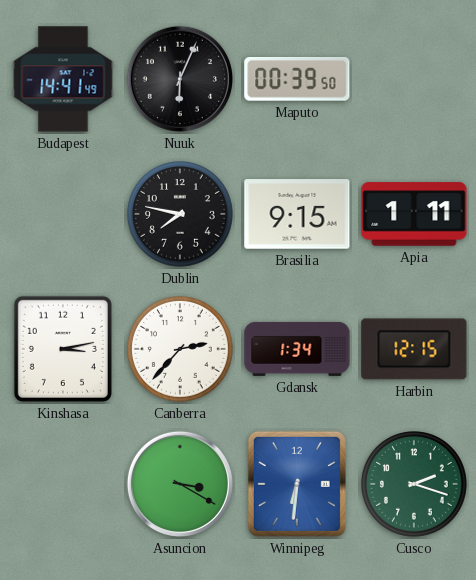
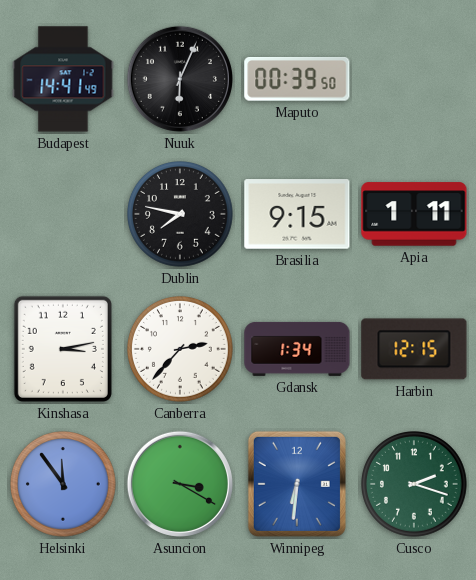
Helsinki: none -> 11:54 (64, 485)
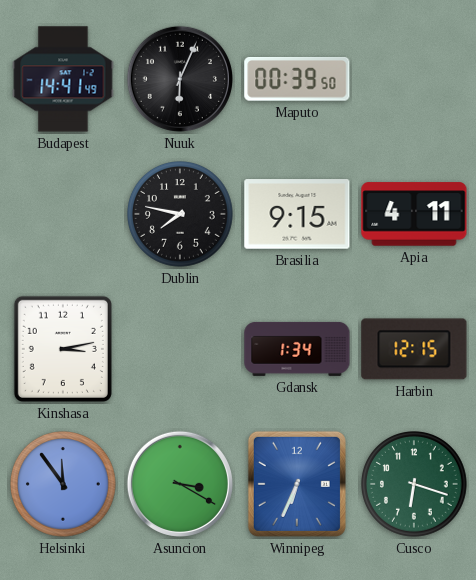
Apia: 1:11 -> 4:11 (414, 214)
Canberra: 2:37 -> none (181, 350)
Winnipeg: 6:31 -> 6:34 (297, 484)
Cusco: 2:18 -> 6:18 (415, 485)
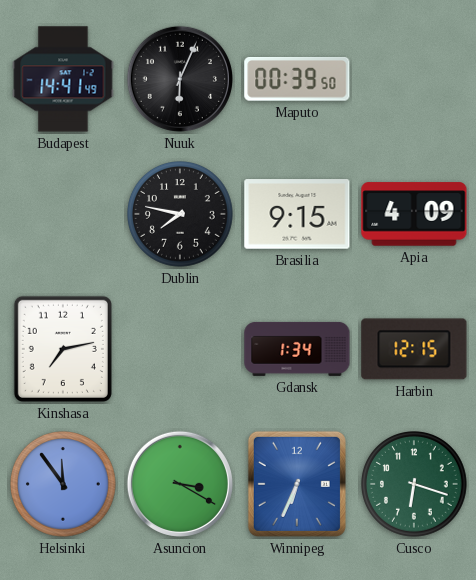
Apia: 4:11 -> 4:09 (414, 214)
Kinshasa: 3:13 -> 7:13 (63, 349)
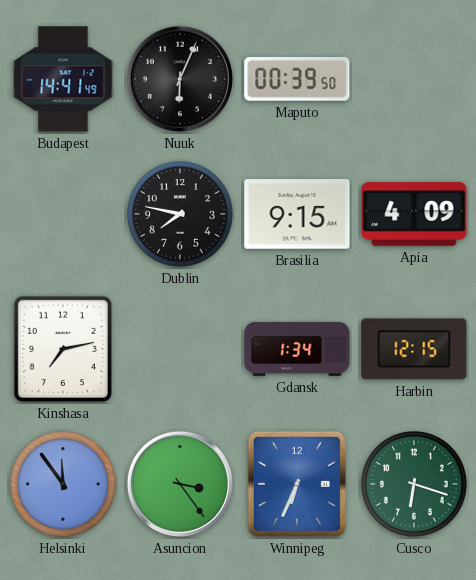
Asuncion: 3:20 -> 3:24 (180, 484)
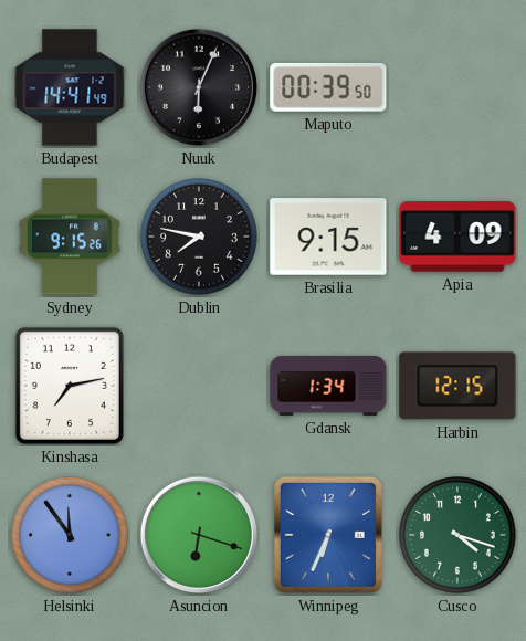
Sydney: none -> 9:15 (71, 237)
Asuncion: 3:24 -> 6:18 (199, 535)
Cusco: 6:18 -> 4:18 (459, 536)
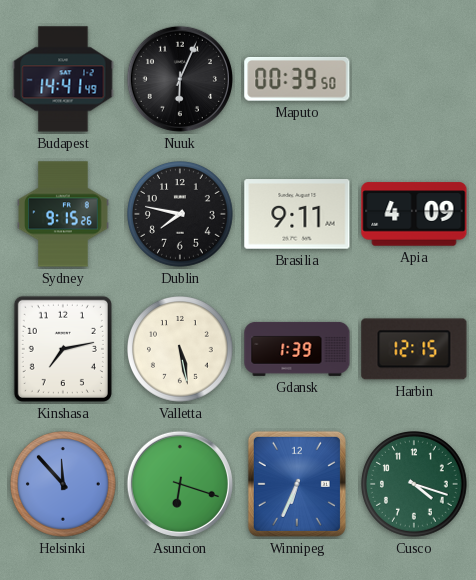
Brasilia: 9:15 -> 9:11 (297, 214)
Valletta: none -> 5:28 (181, 350)
Gdansk: 1:34 -> 1:39 (297, 349)
Helsinki: 11:54 -> 11:53 (64, 485)
